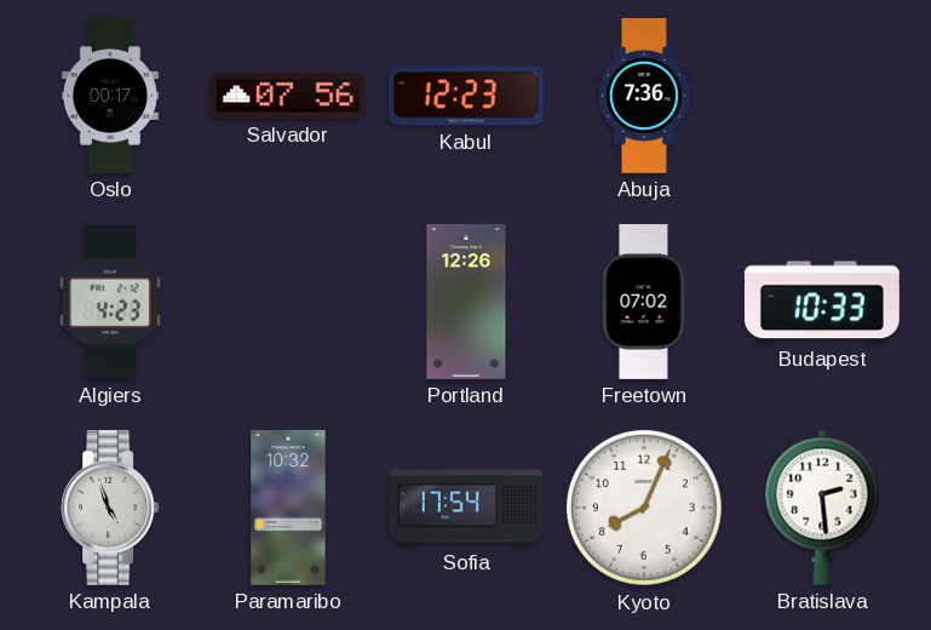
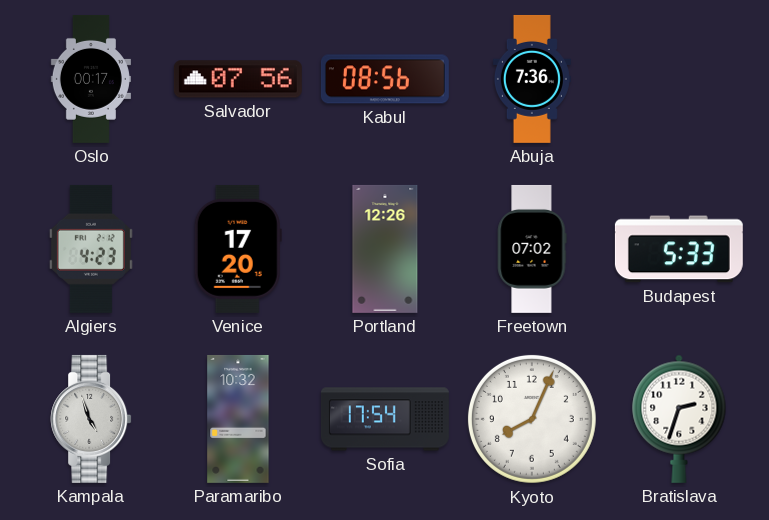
Kabul: 12:23 -> 08:56 (385, 79)
Venice: none -> 17:20 (238, 249)
Budapest: 10:33 -> 5:33 (679, 249)
Bratislava: 2:29 -> 2:33 (679, 419)
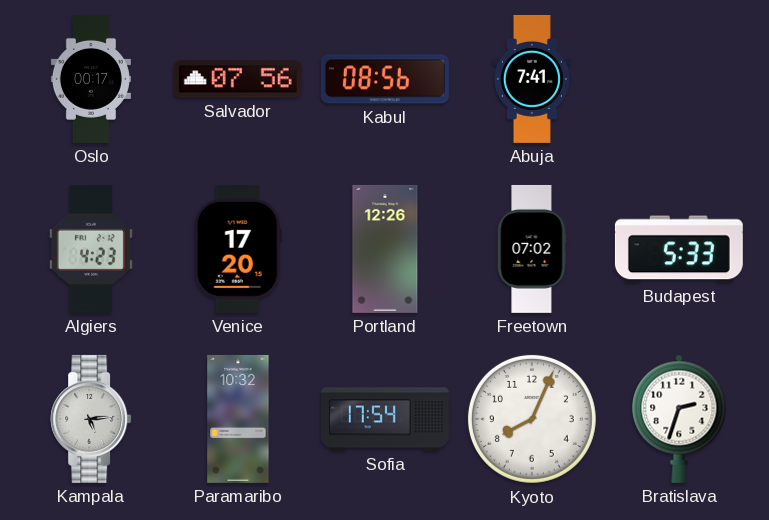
Abuja: 7:36 -> 7:41 (532, 79)
Kampala: 4:57 -> 5:14 (91, 419)
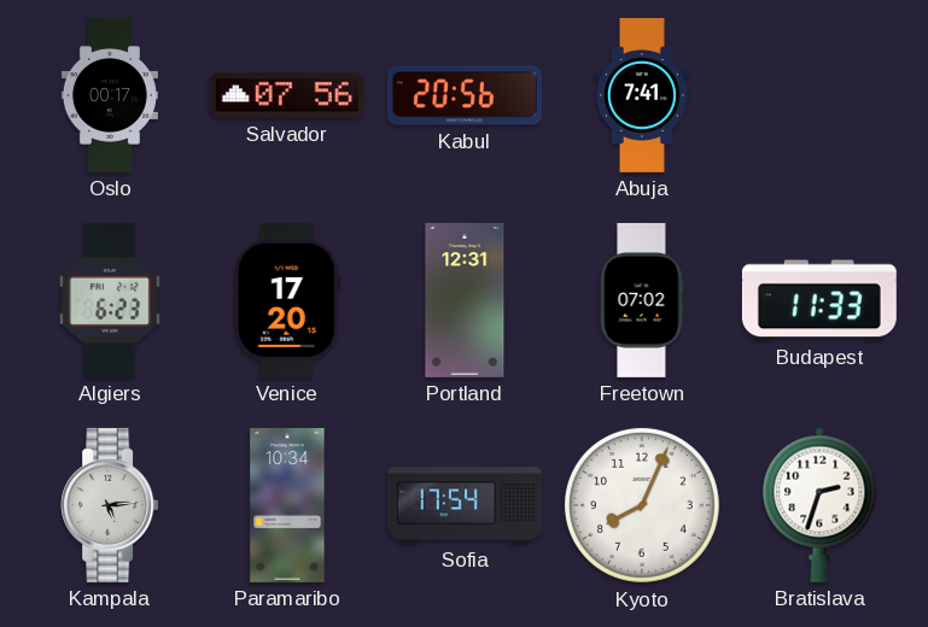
Kabul: 08:56 -> 20:56 (465, 95)
Algiers: 4:23 -> 6:23 (110, 300)
Portland: 12:26 -> 12:31 (465, 300)
Budapest: 5:33 -> 11:33 (819, 300)
Paramaribo: 10:32 -> 10:34 (287, 505)
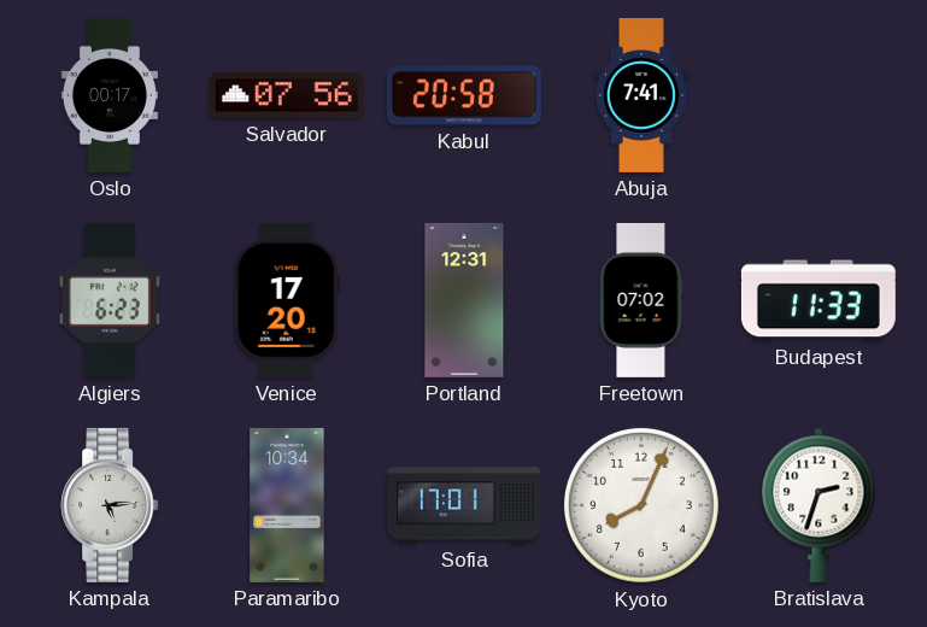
Kabul: 20:56 -> 20:58 (464, 95)
Sofia: 17:54 -> 17:01 (464, 505)
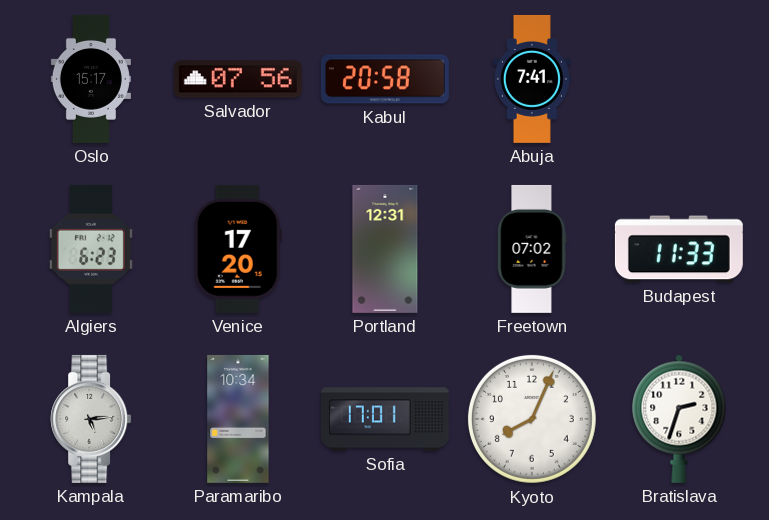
Oslo: 00:17 -> 15:17 (91, 79)
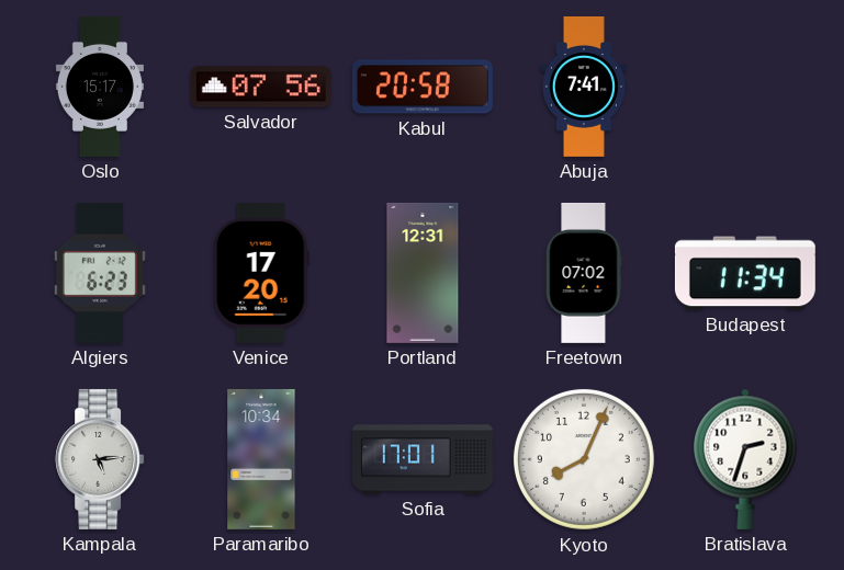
Budapest: 11:33 -> 11:34 (745, 273)
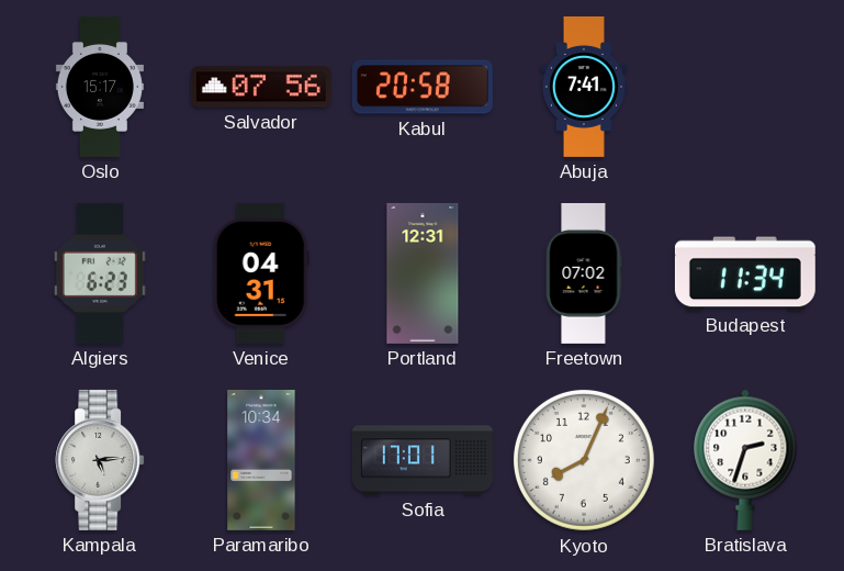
Venice: 17:20 -> 04:31 (261, 273)
